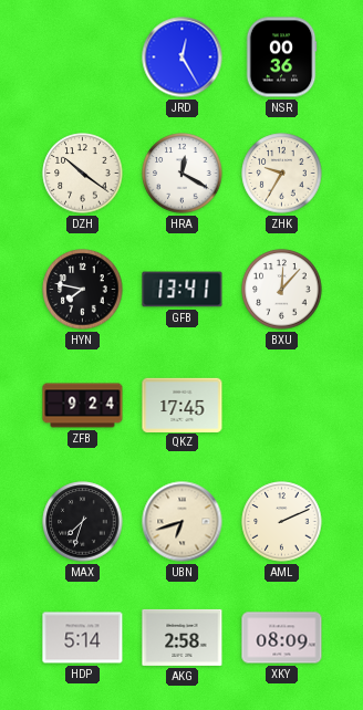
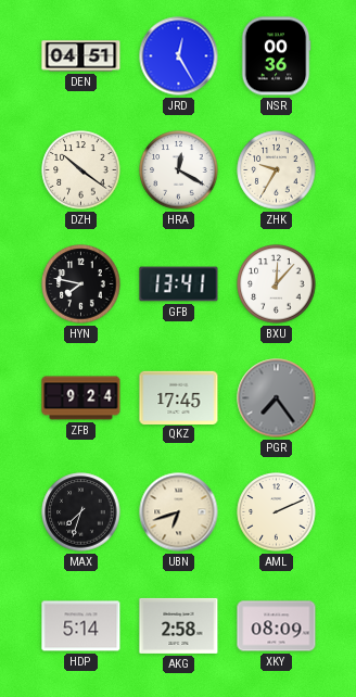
DEN: none -> 04:51 (81, 56)
PGR: none -> 7:24 (277, 398)
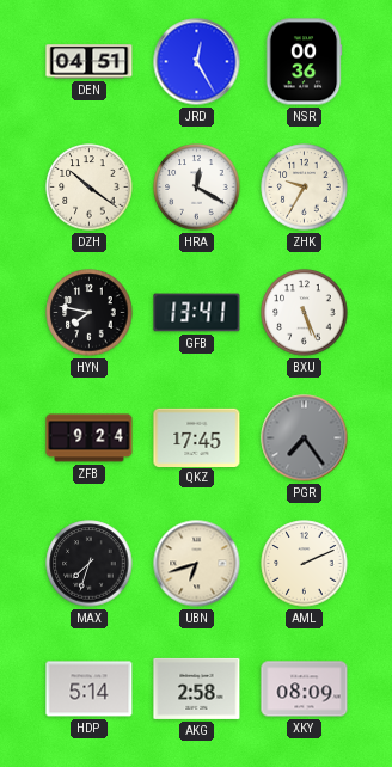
BXU: 12:07 -> 5:26 (305, 313)
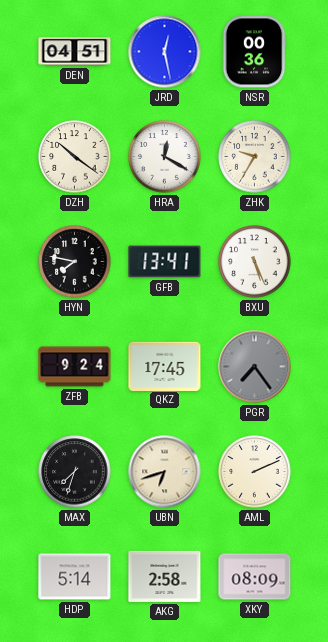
JRD: 12:25 -> 12:28 (165, 52)
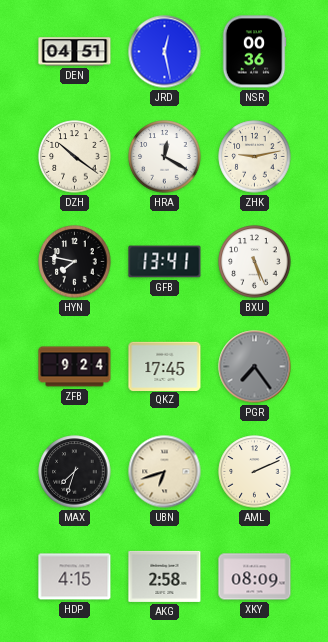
ZHK: 9:35 -> 9:13 (255, 157)
HDP: 5:14 -> 4:15 (75, 577)
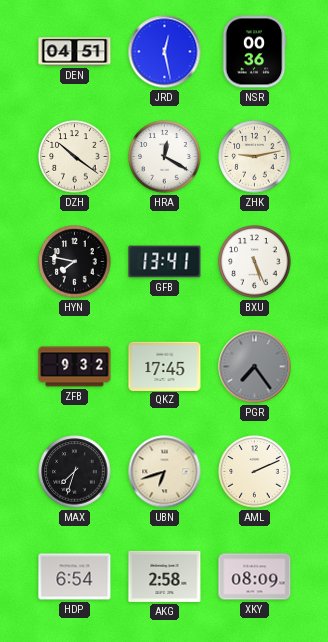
ZFB: 9:24 -> 9:32 (75, 367)
HDP: 4:15 -> 6:54 (75, 577)
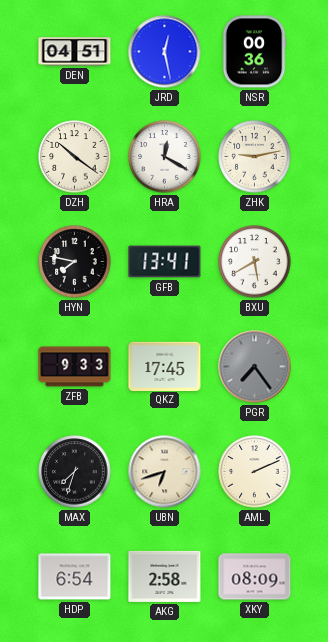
BXU: 5:26 -> 5:40 (255, 262)
ZFB: 9:32 -> 9:33 (75, 367)
